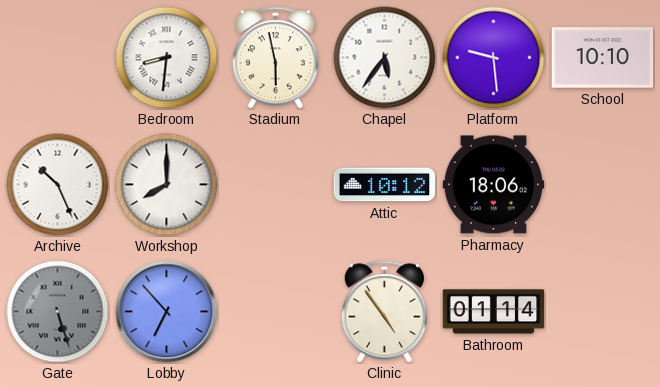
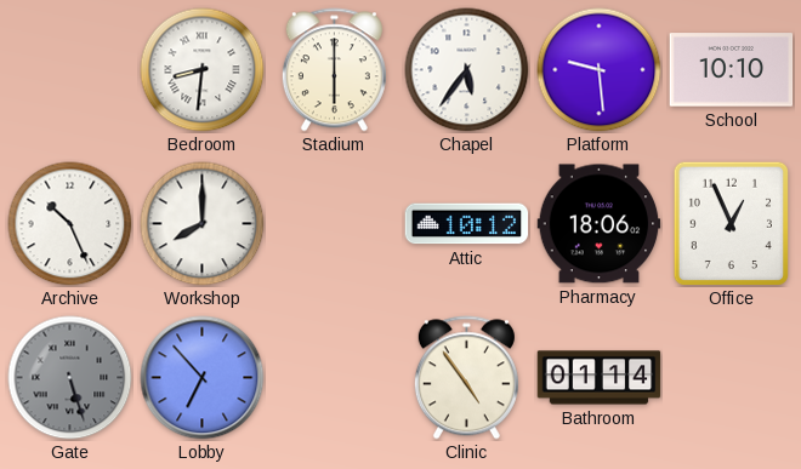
Stadium: 5:58 -> 6:00 (334, 70)
Office: none -> 12:56 (731, 223)
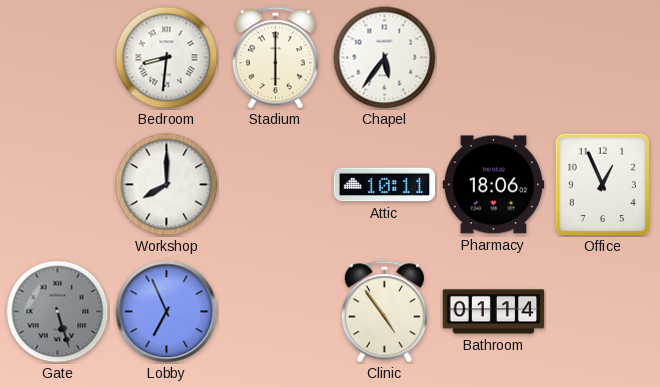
Platform: 9:29 -> none (600, 70)
School: 10:10 -> none (732, 70)
Archive: 10:26 -> none (70, 224)
Attic: 10:12 -> 10:11 (385, 185)
Lobby: 6:53 -> 6:56 (167, 312)
